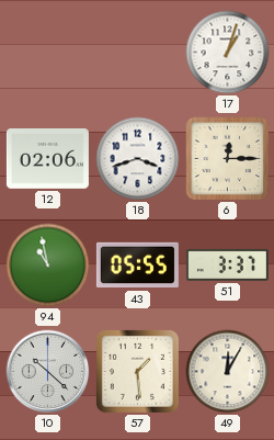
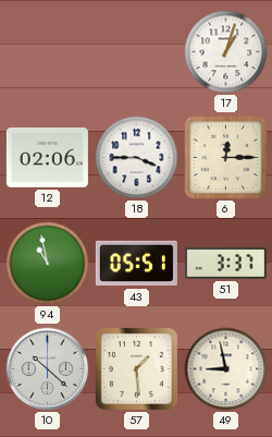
18: 3:42 -> 3:45 (137, 158)
43: 05:55 -> 05:51 (136, 264)
49: 12:05 -> 8:58 (226, 369)
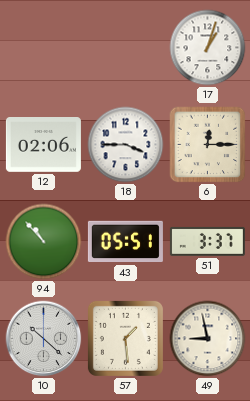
94: 10:58 -> 10:53 (44, 242)
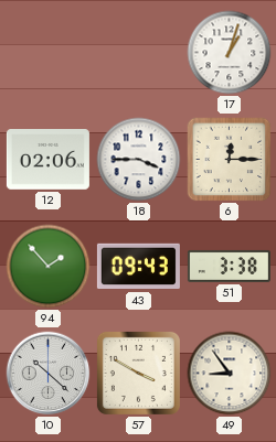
94: 10:53 -> 1:53 (49, 267)
43: 05:51 -> 09:43 (138, 267)
51: 3:37 -> 3:38 (229, 266)
57: 1:29 -> 3:50 (138, 373)
49: 8:58 -> 8:54 (230, 374)
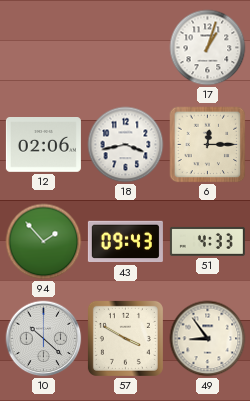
18: 3:45 -> 3:43 (126, 145)
51: 3:38 -> 4:33 (207, 241)
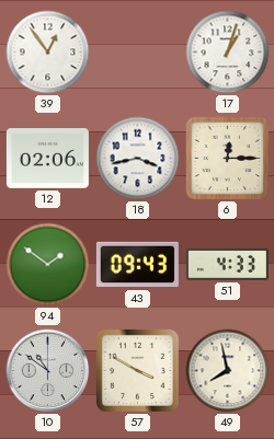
39: none -> 12:54 (48, 53)
94: 1:53 -> 1:51 (48, 265)
10: 10:22 -> 10:51 (48, 371)
49: 8:54 -> 7:58 (228, 371)
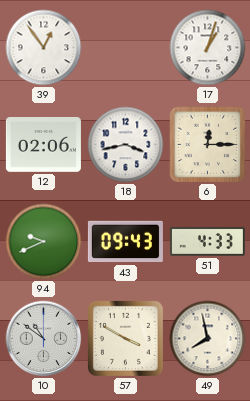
94: 1:51 -> 9:41 (44, 242)
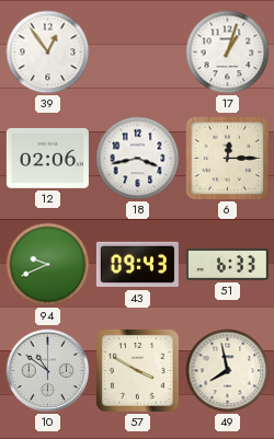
51: 4:33 -> 6:33 (227, 264)
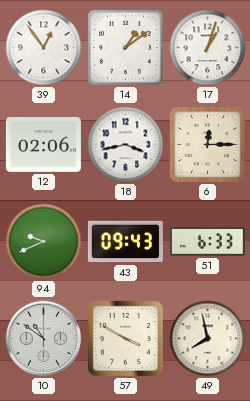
14: none -> 1:09 (126, 48)
